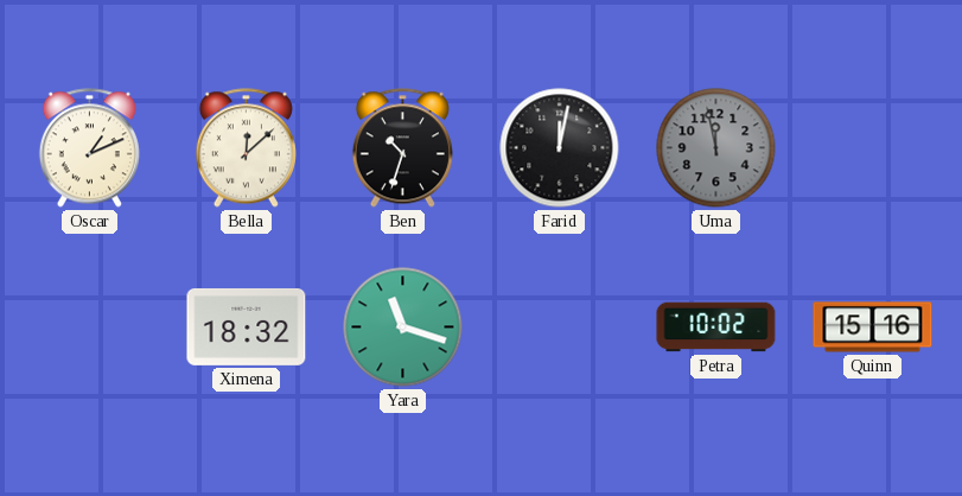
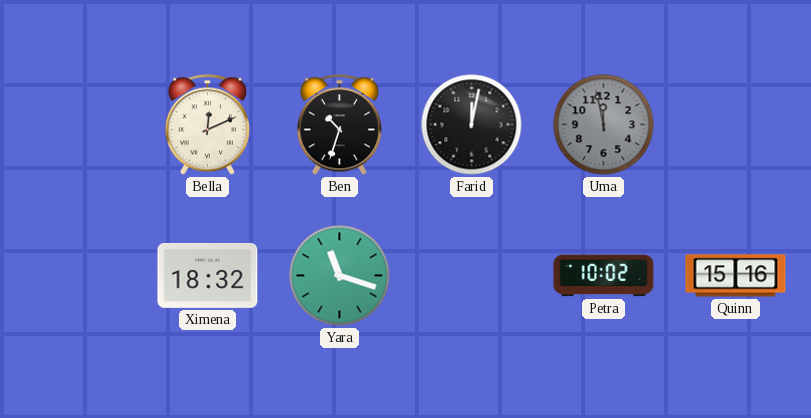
Oscar: 1:11 -> none (89, 148)
Bella: 12:08 -> 12:11 (207, 125)
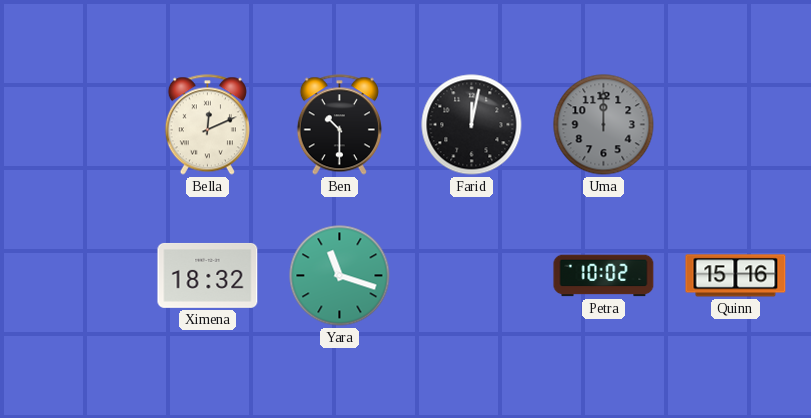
Ben: 10:33 -> 10:30 (339, 125)
Uma: 11:58 -> 12:00 (604, 125)
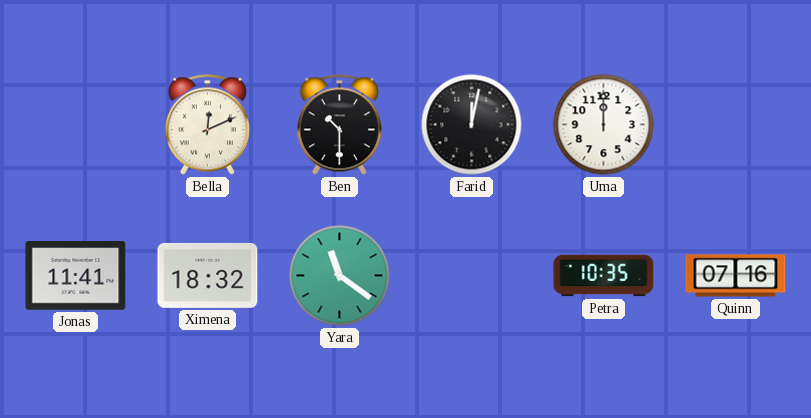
Uma dial: grey -> white (604, 125)
Jonas: none -> 11:41 (76, 276)
Yara: 11:18 -> 11:21 (340, 276)
Petra: 10:02 -> 10:35 (604, 276)
Quinn: 15:16 -> 07:16 (736, 276)
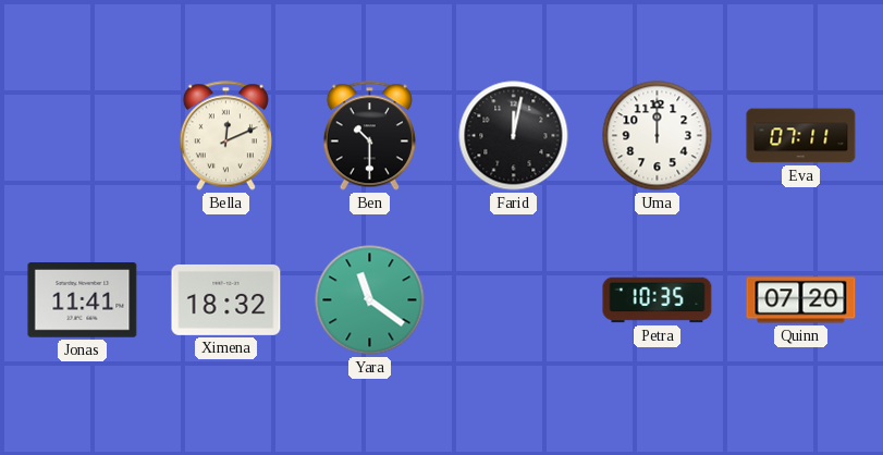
Eva: none -> 07:11 (801, 136)
Quinn: 07:16 -> 07:20 (801, 300)
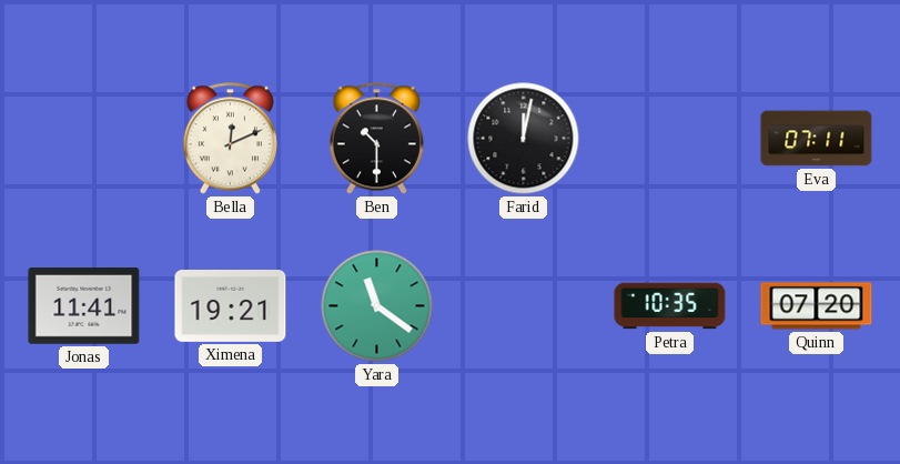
Uma: 12:00 -> none (658, 136)
Ximena: 18:32 -> 19:21 (231, 305)
